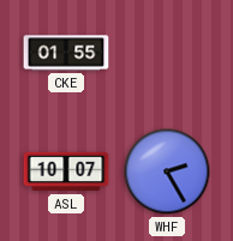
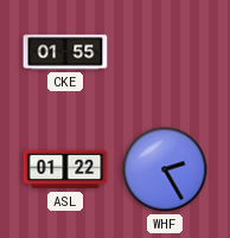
ASL: 10:07 -> 01:22 (65, 169)
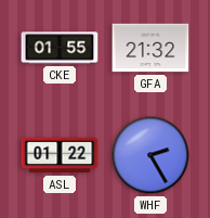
GFA: none -> 21:32 (150, 48)
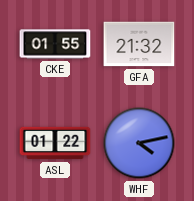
WHF: 2:25 -> 4:13 (139, 143)
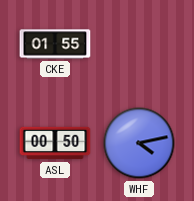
GFA: 21:32 -> none (139, 44)
ASL: 01:22 -> 00:50 (55, 143)
